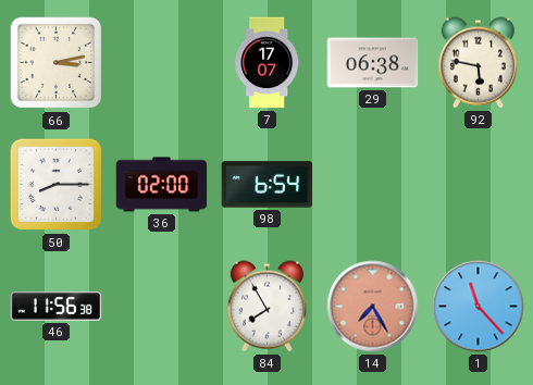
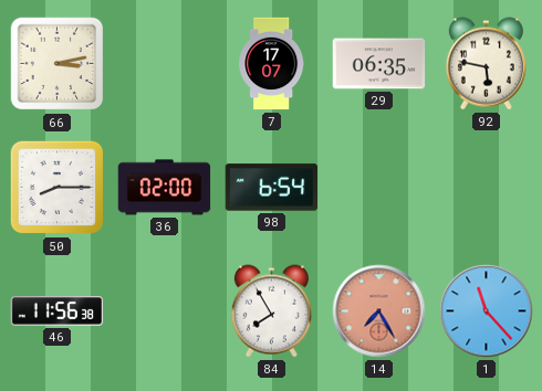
29: 06:38 -> 06:35 (379, 64)
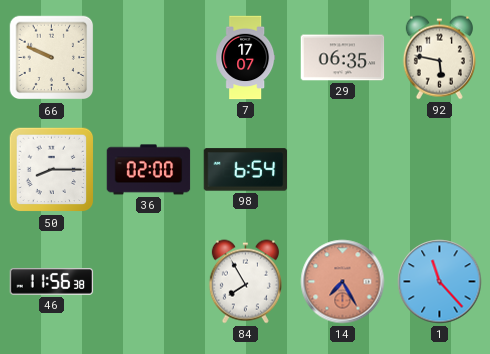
66: 3:13 -> 9:49 (52, 58)
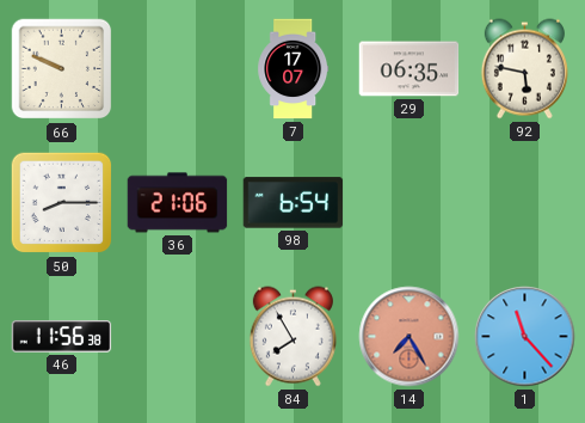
36: 02:00 -> 21:06 (178, 203)
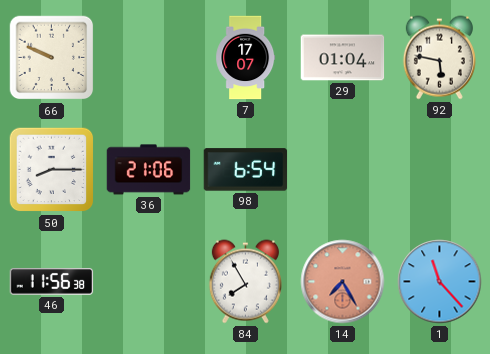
29: 06:35 -> 01:04 (343, 58)
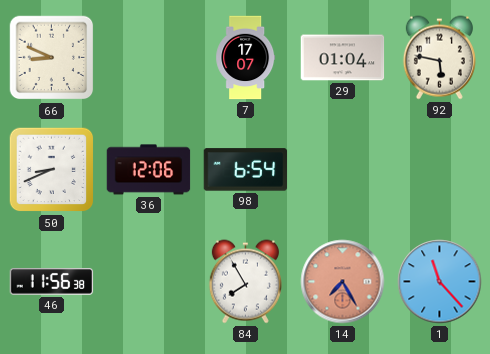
66: 9:49 -> 8:49 (52, 58)
50: 8:15 -> 8:41 (52, 170)
36: 21:06 -> 12:06 (149, 170)
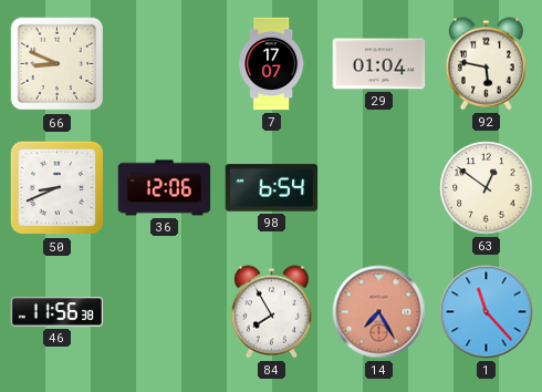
63: none -> 12:51 (487, 188)
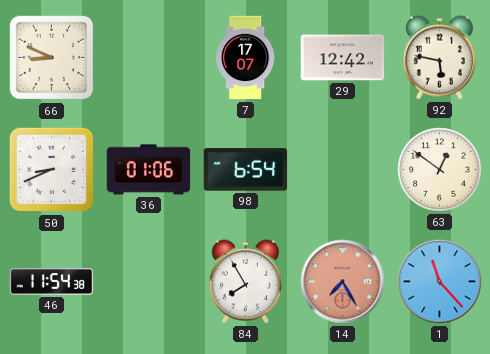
29: 01:04 -> 12:42 (343, 58)
36: 12:06 -> 01:06 (149, 170)
46: 11:56 -> 11:54 (52, 282)
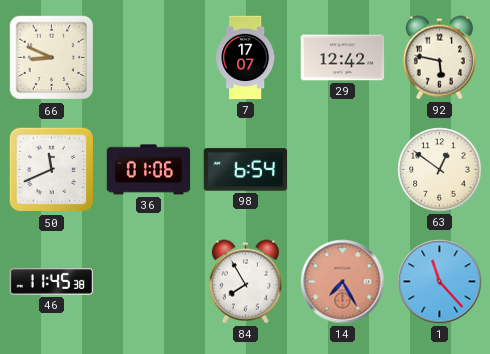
50: 8:41 -> 11:41 (52, 170)
46: 11:54 -> 11:45 (52, 282)
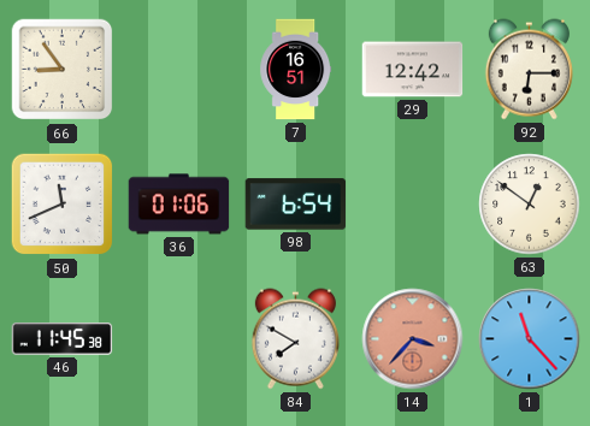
66: 8:49 -> 8:54 (63, 70)
7: 17:07 -> 16:51 (296, 70)
92: 5:47 -> 6:15 (529, 70)
84: 7:55 -> 7:50 (295, 339)
14: 7:25 -> 3:37 (413, 339)
